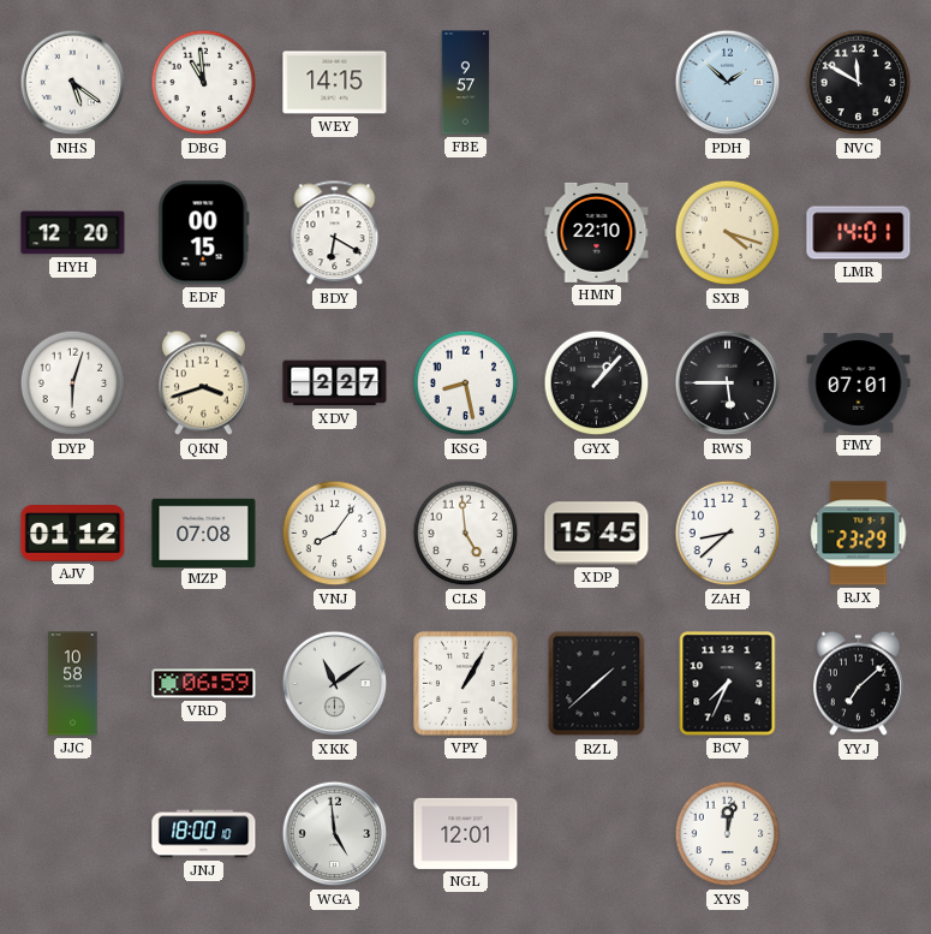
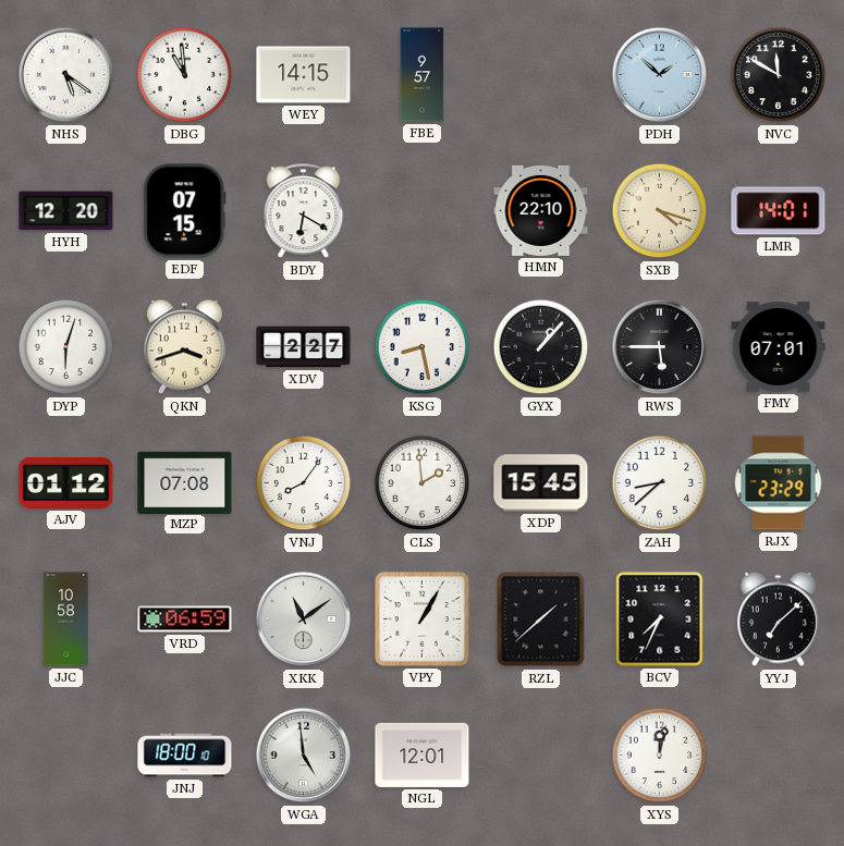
EDF: 00:15 -> 07:15 (185, 211)
CLS: 4:59 -> 1:59 (423, 483)
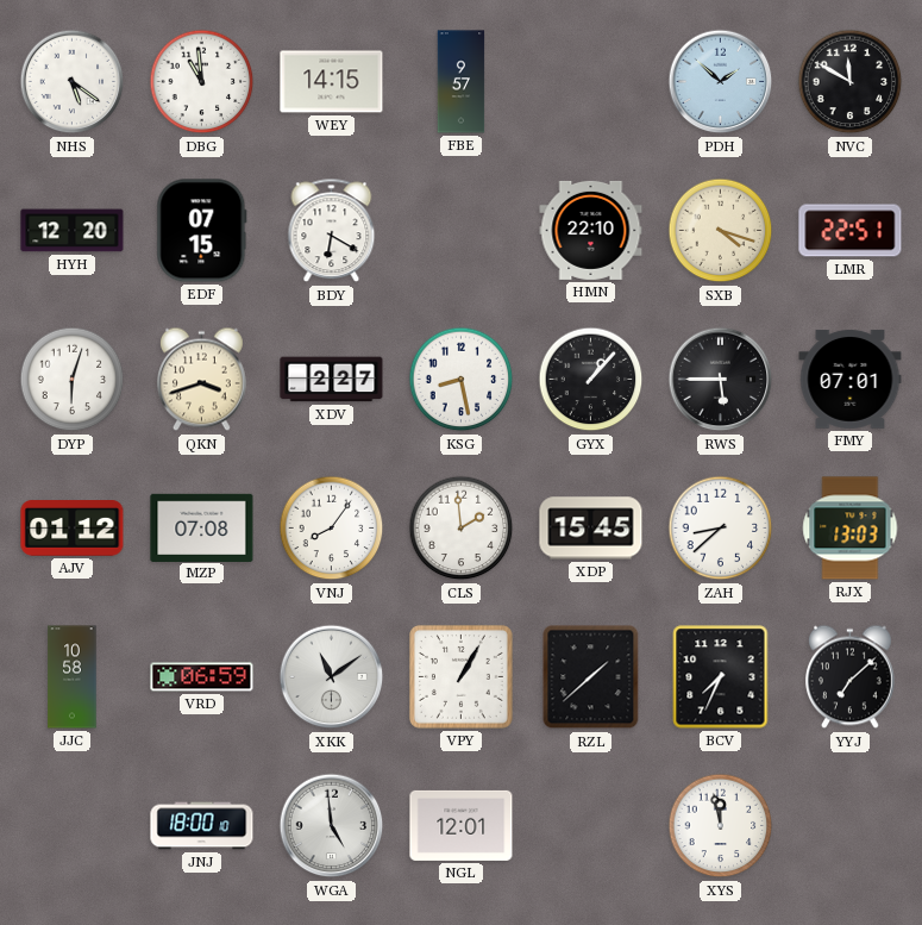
LMR: 14:01 -> 22:51 (851, 231)
RJX: 23:29 -> 13:03 (851, 529)
XYS: 12:02 -> 11:58 (721, 826)
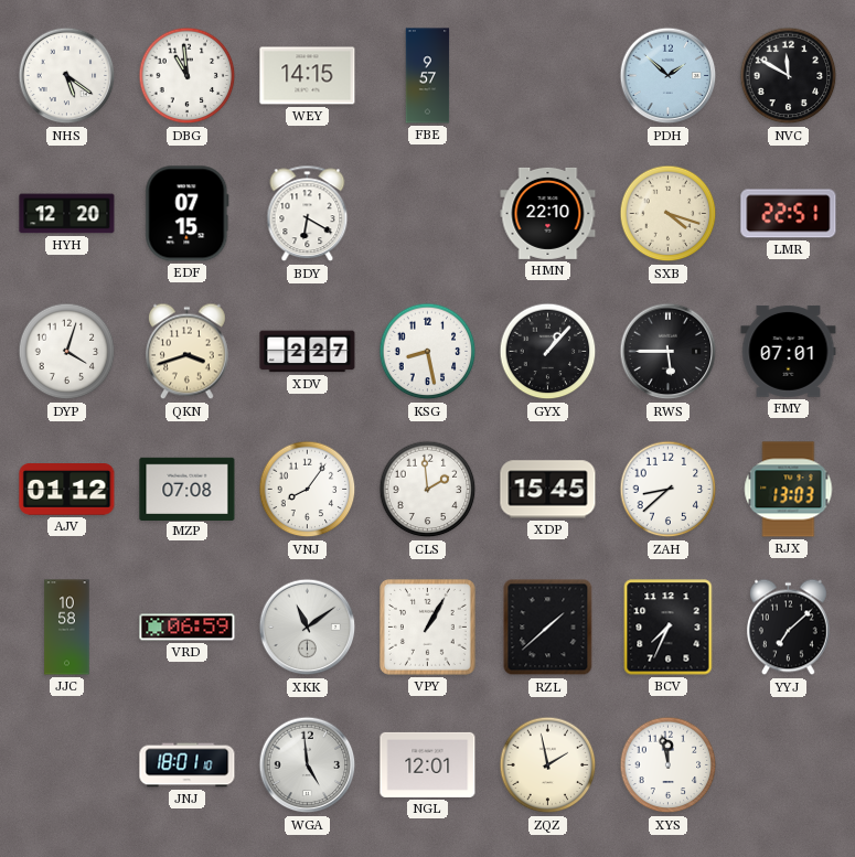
DYP: 6:03 -> 4:03 (67, 352)
JNJ: 18:00 -> 18:01 (188, 765)
ZQZ: none -> 1:58 (548, 765)
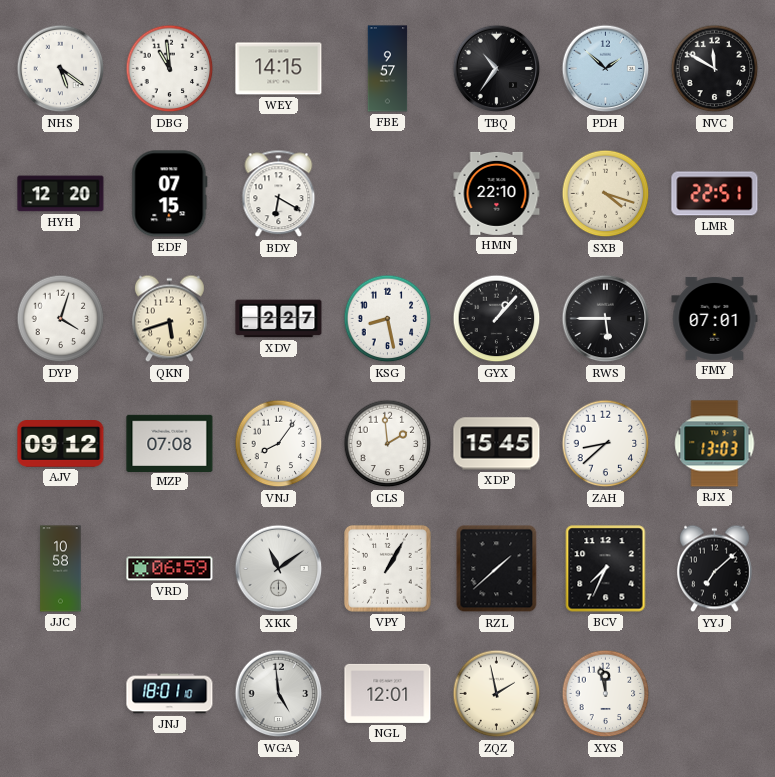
TBQ: none -> 10:36 (497, 69)
QKN: 3:42 -> 5:42 (170, 319)
AJV: 01:12 -> 09:12 (61, 444)
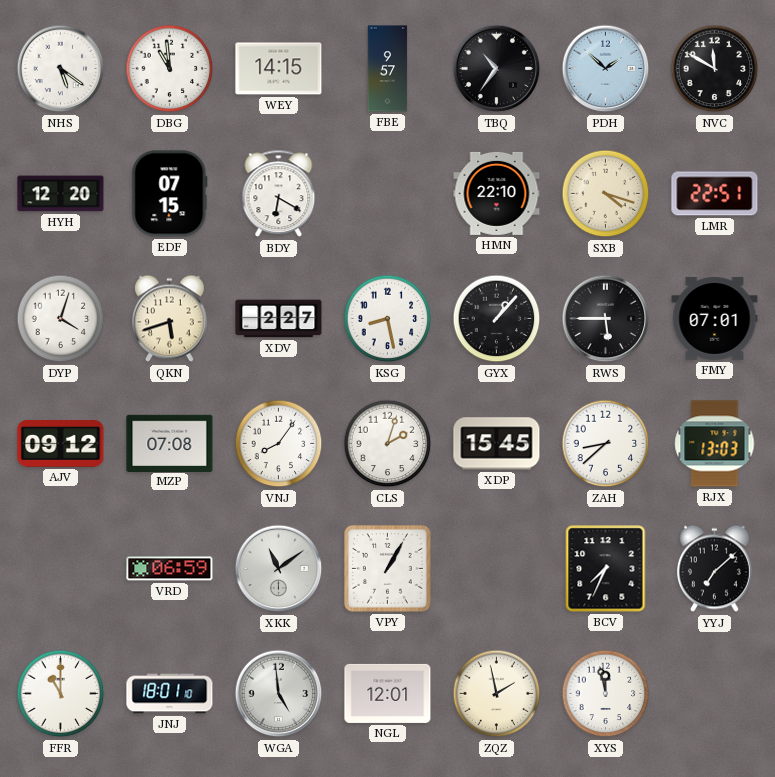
CLS: 1:59 -> 2:03 (388, 444)
JJC: 10:58 -> none (61, 569)
RZL: 1:38 -> none (497, 569)
FFR: none -> 11:00 (61, 694)
